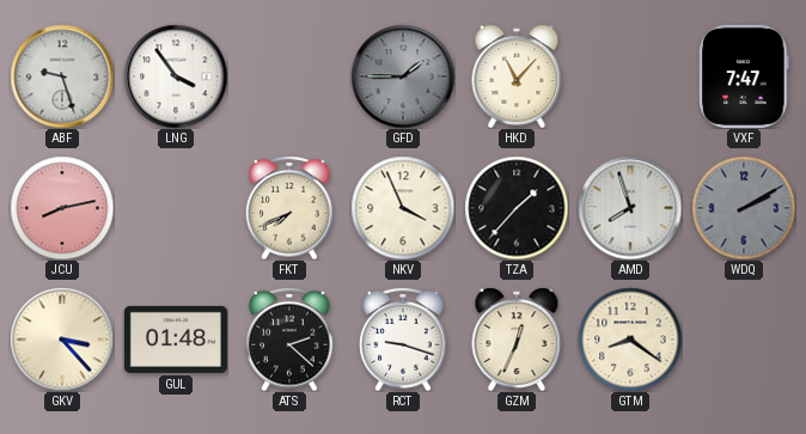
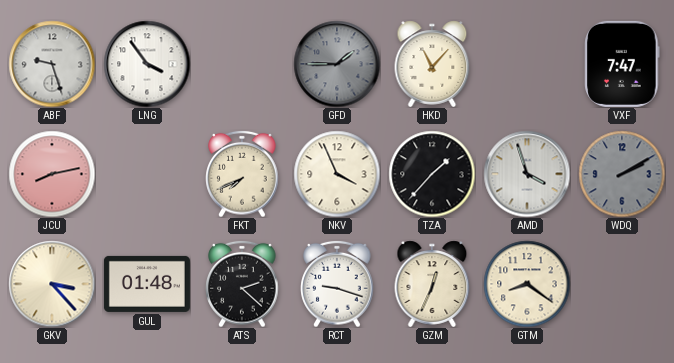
AMD: 7:57 -> 3:57 (527, 174)
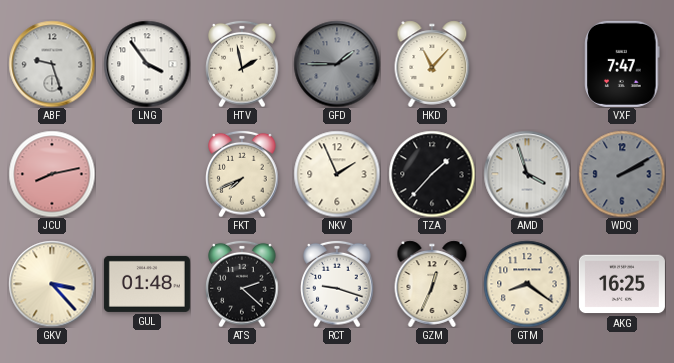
HTV: none -> 1:58 (242, 64)
NKV: 3:56 -> 1:56 (337, 174)
AKG: none -> 16:25 (622, 284)
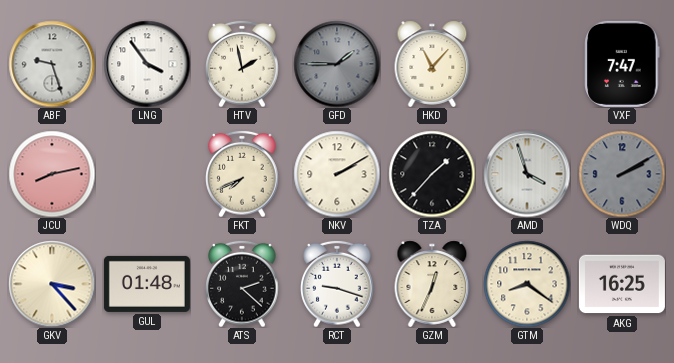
NKV: 1:56 -> 2:10 (337, 174)
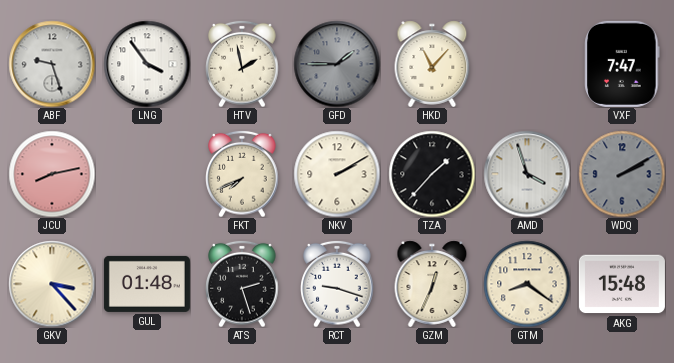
ATS: 2:22 -> 2:27 (242, 284)
AKG: 16:25 -> 15:48 (622, 284)
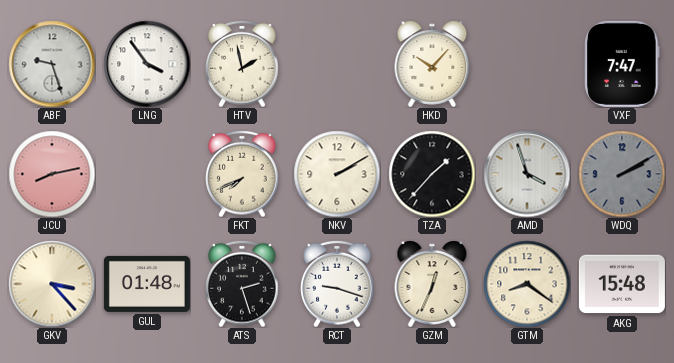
GFD: 1:45 -> none (337, 64)
HKD: 11:07 -> 10:07 (432, 64)
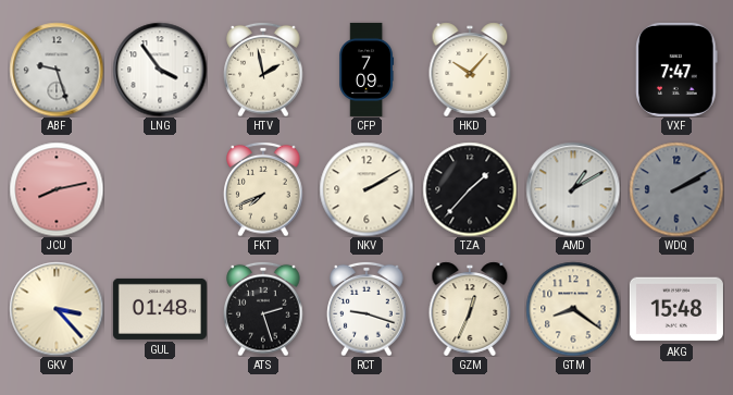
CFP: none -> 7:09 (366, 70)
AMD: 3:57 -> 1:10 (573, 189)
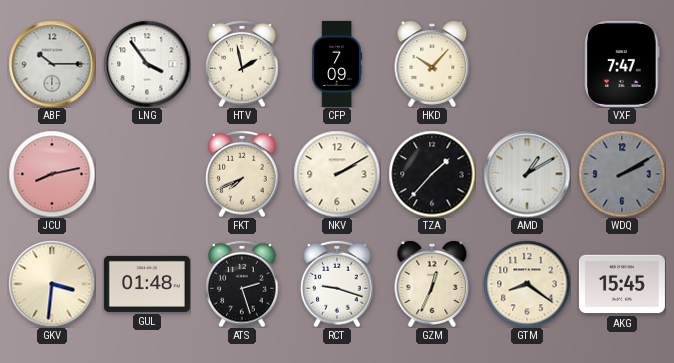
ABF: 9:27 -> 10:15 (52, 64)
GKV: 3:23 -> 3:31 (52, 284)
AKG: 15:48 -> 15:45 (622, 284)
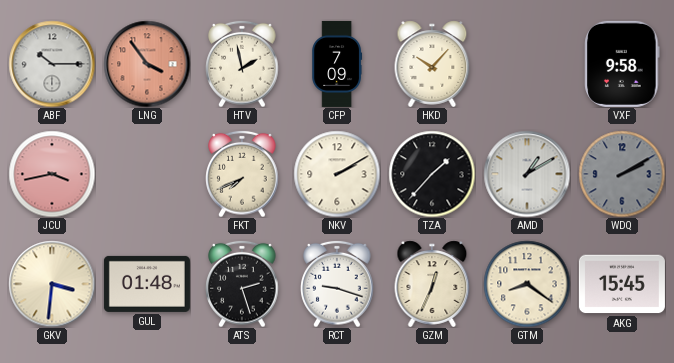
LNG dial: white -> salmon (147, 64)
VXF: 7:47 -> 9:58 (622, 64)
JCU: 8:13 -> 3:43 (52, 174)
